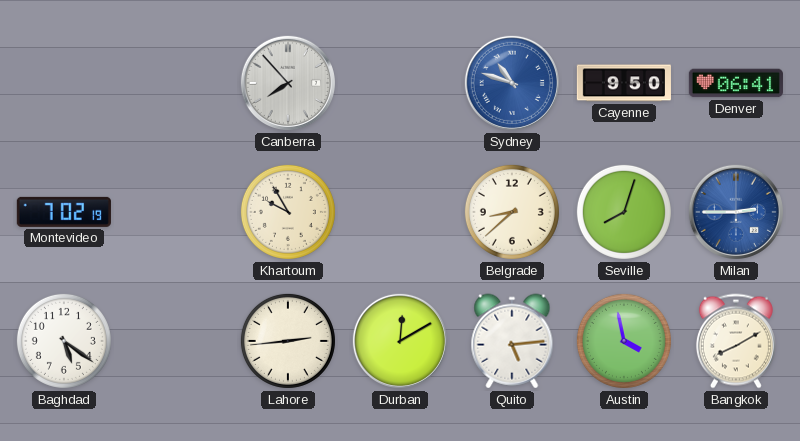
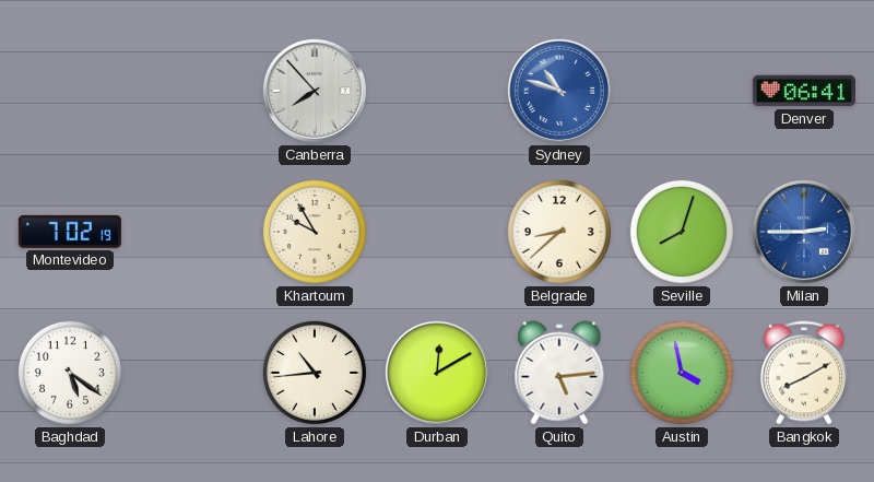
Cayenne: 9:50 -> none (624, 83)
Lahore: 2:44 -> 10:44 (315, 373)
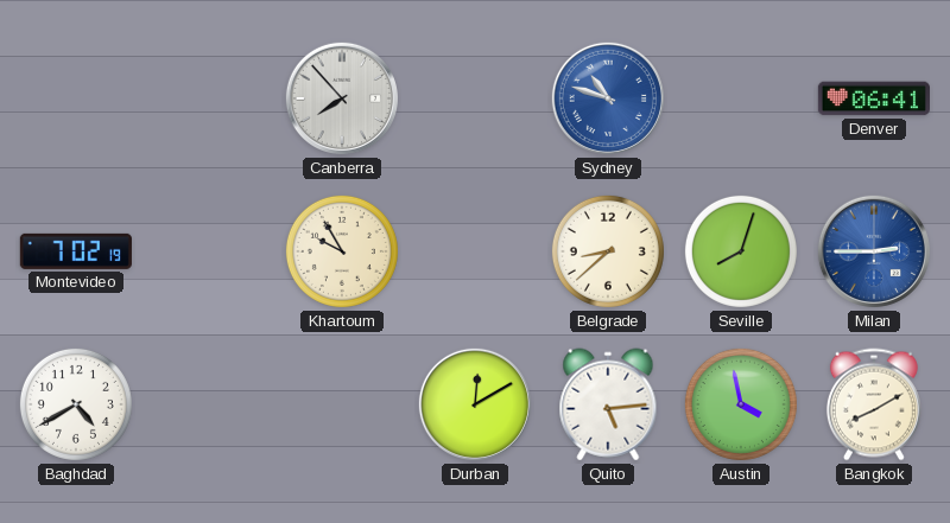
Baghdad: 5:21 -> 4:40 (76, 404)
Lahore: 10:44 -> none (315, 373)
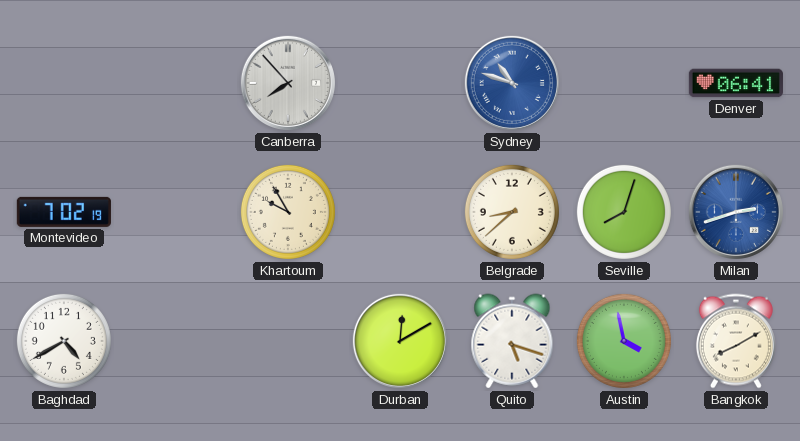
Milan: 2:45 -> 2:42 (736, 212)
Quito: 5:14 -> 5:18 (512, 341)
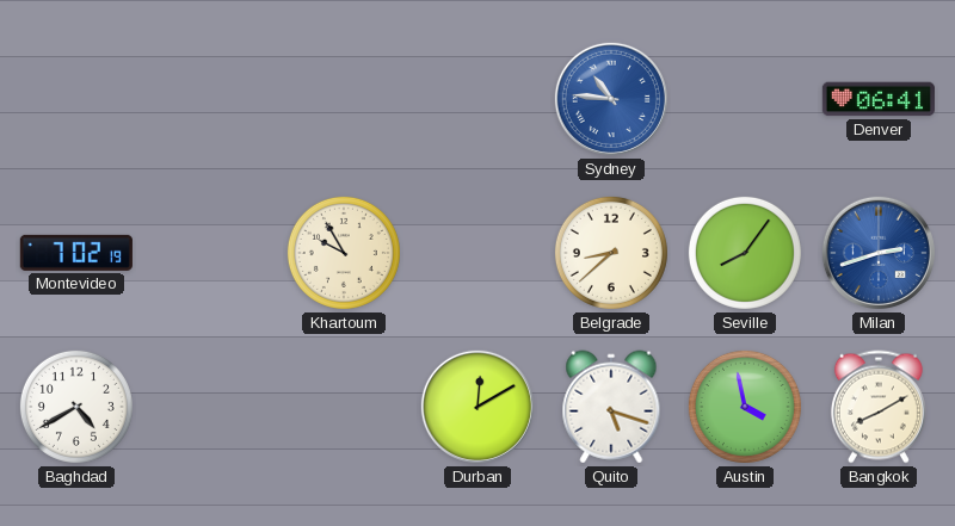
Canberra: 7:53 -> none (288, 83)
Sydney: 10:48 -> 10:46 (611, 99)
Seville: 8:03 -> 8:06 (745, 253)
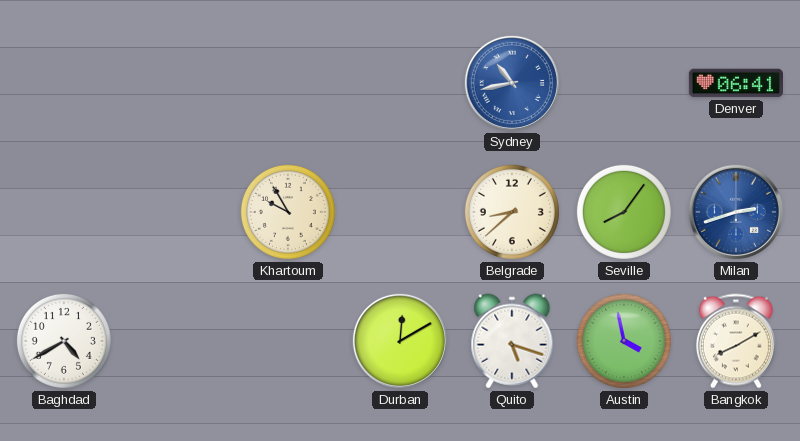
Sydney: 10:46 -> 10:43 (512, 83)
Montevideo: 7:02 -> none (76, 253)
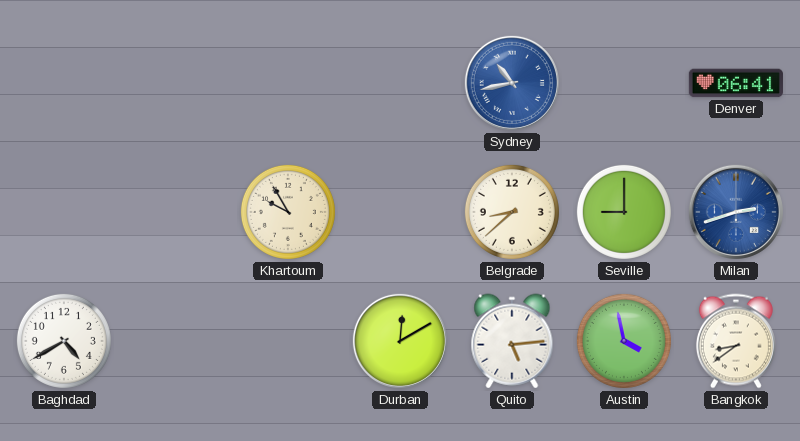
Seville: 8:06 -> 9:00 (624, 212)
Quito: 5:18 -> 5:14 (512, 341)
Bangkok: 8:10 -> 8:39 (736, 341)
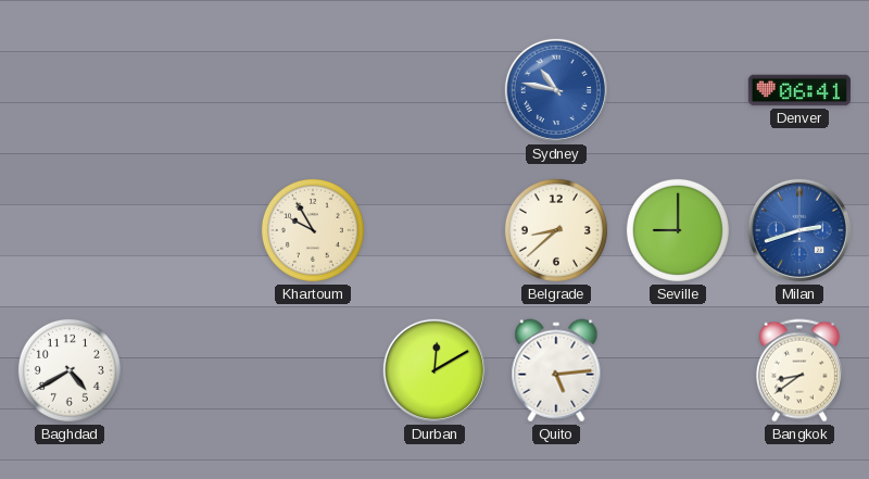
Sydney: 10:43 -> 10:47 (556, 90)
Austin: 3:58 -> none (624, 341)
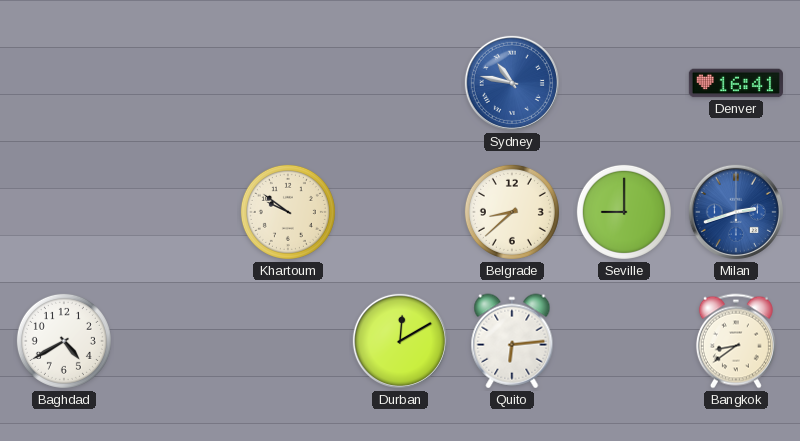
Denver: 06:41 -> 16:41 (736, 83)
Khartoum: 9:55 -> 9:51 (288, 212)
Quito: 5:14 -> 6:14 (512, 341)
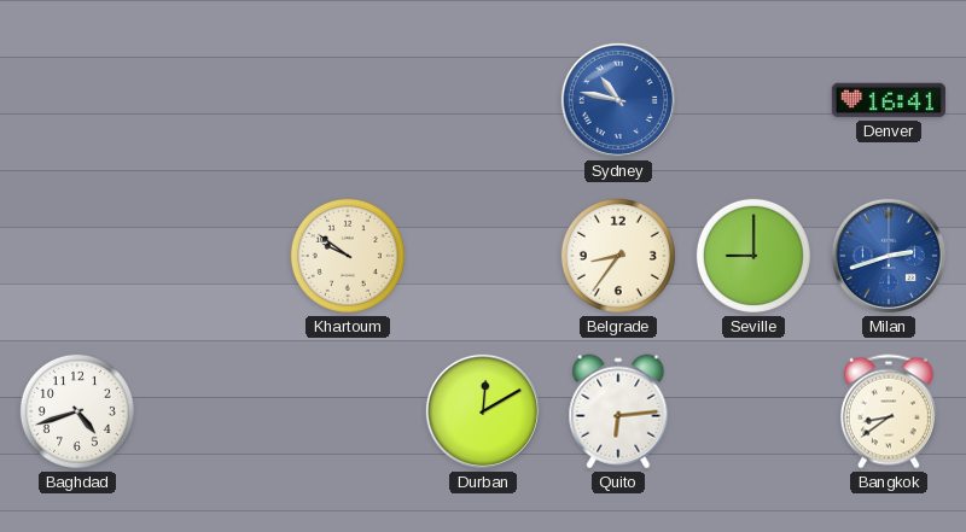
Belgrade: 8:38 -> 8:36 (618, 256)
Baghdad: 4:40 -> 4:42 (77, 411)
